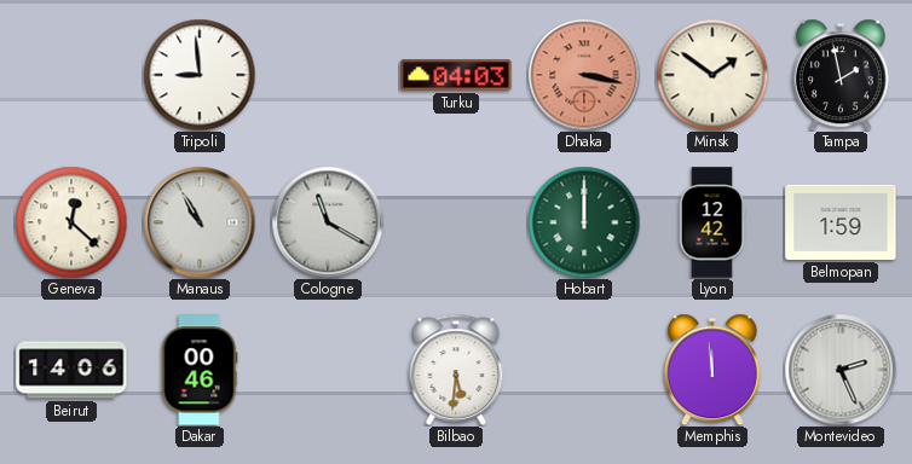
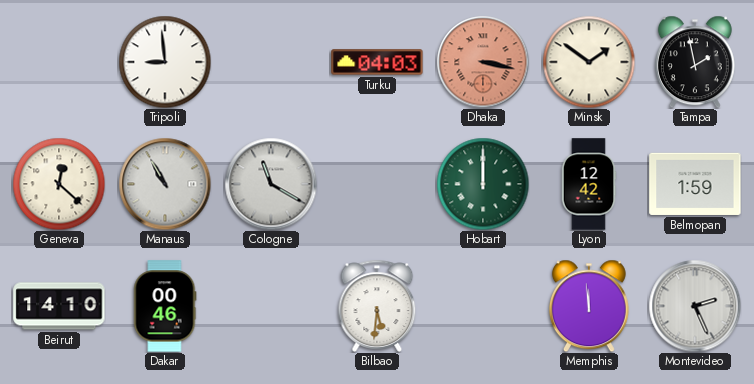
Beirut: 14:06 -> 14:10 (59, 306)
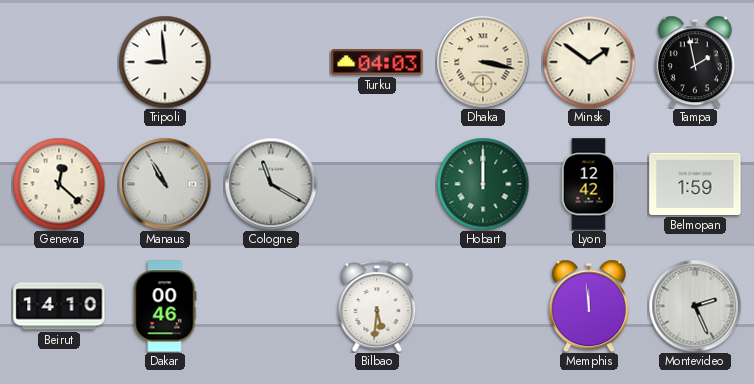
Dhaka dial: salmon -> cream (483, 62)
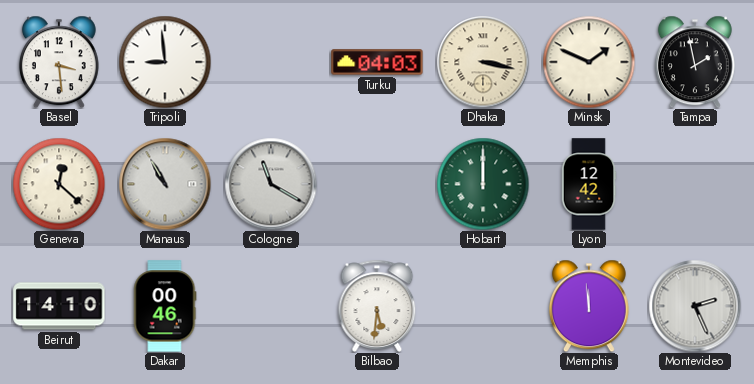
Basel: none -> 3:29 (59, 62)
Minsk: 1:51 -> 1:49 (589, 62)
Belmopan: 1:59 -> none (695, 184)
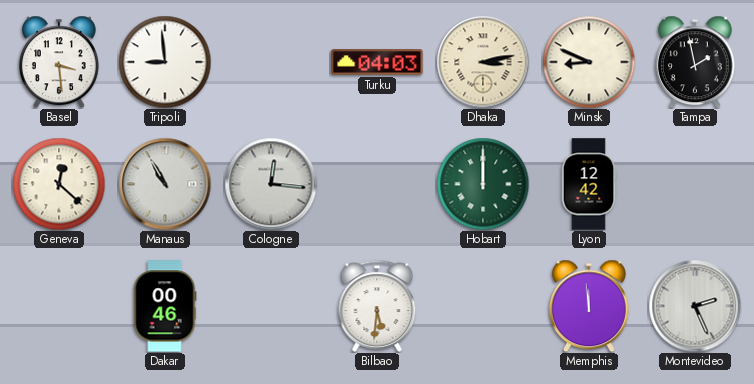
Dhaka: 3:17 -> 3:13 (483, 62)
Minsk: 1:49 -> 8:49 (589, 62)
Cologne: 11:20 -> 12:16 (271, 184)
Beirut: 14:10 -> none (59, 306)
